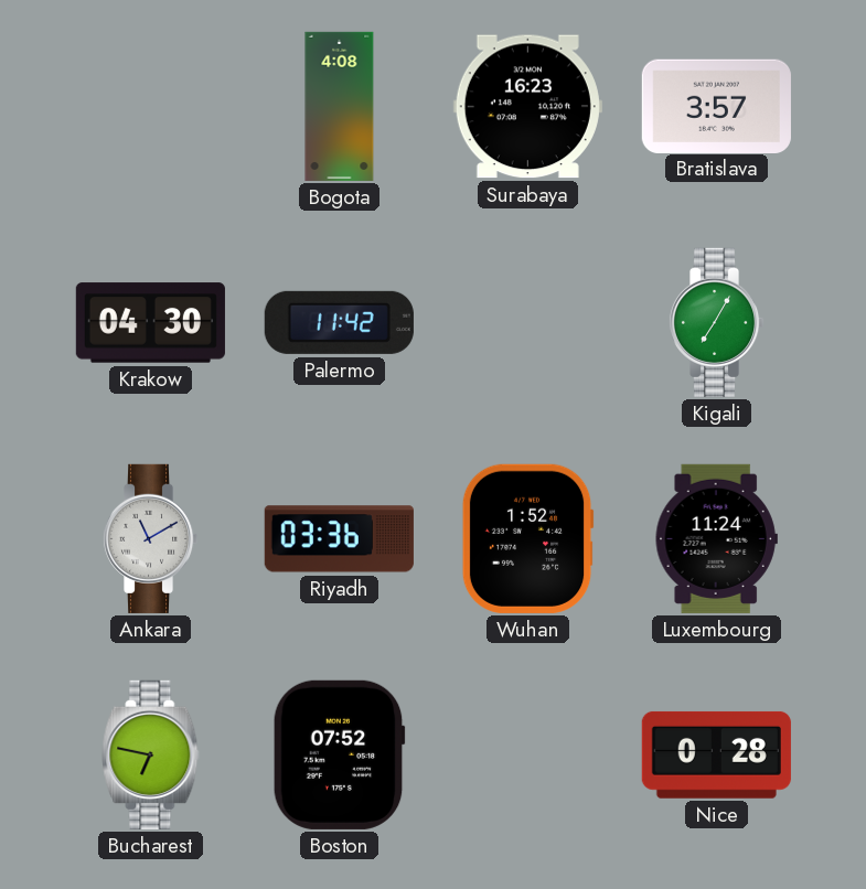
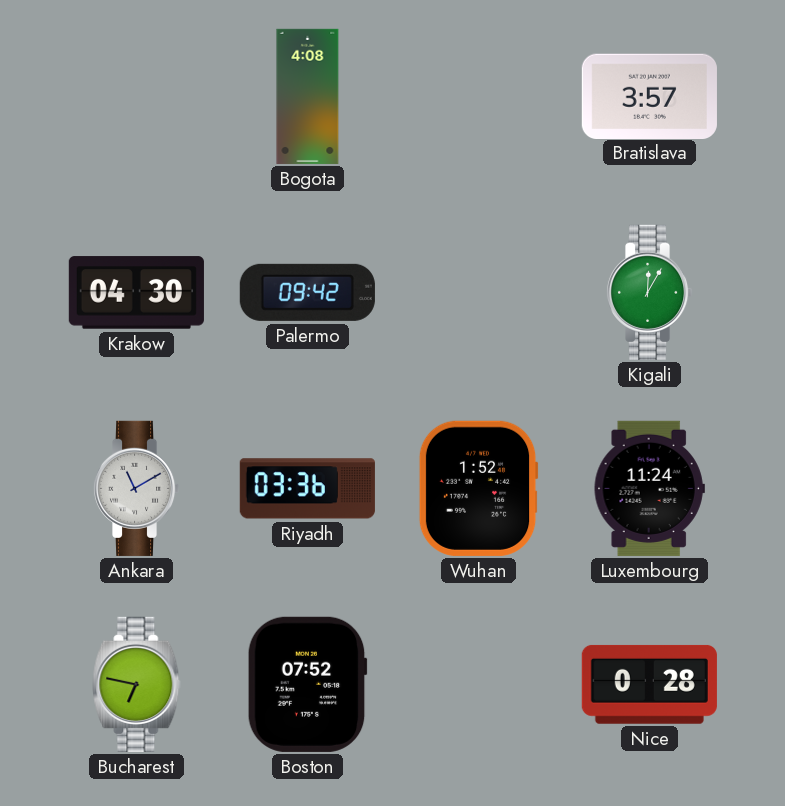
Surabaya: 16:23 -> none (527, 107)
Palermo: 11:42 -> 09:42 (307, 292)
Kigali: 7:05 -> 12:05 (649, 292)
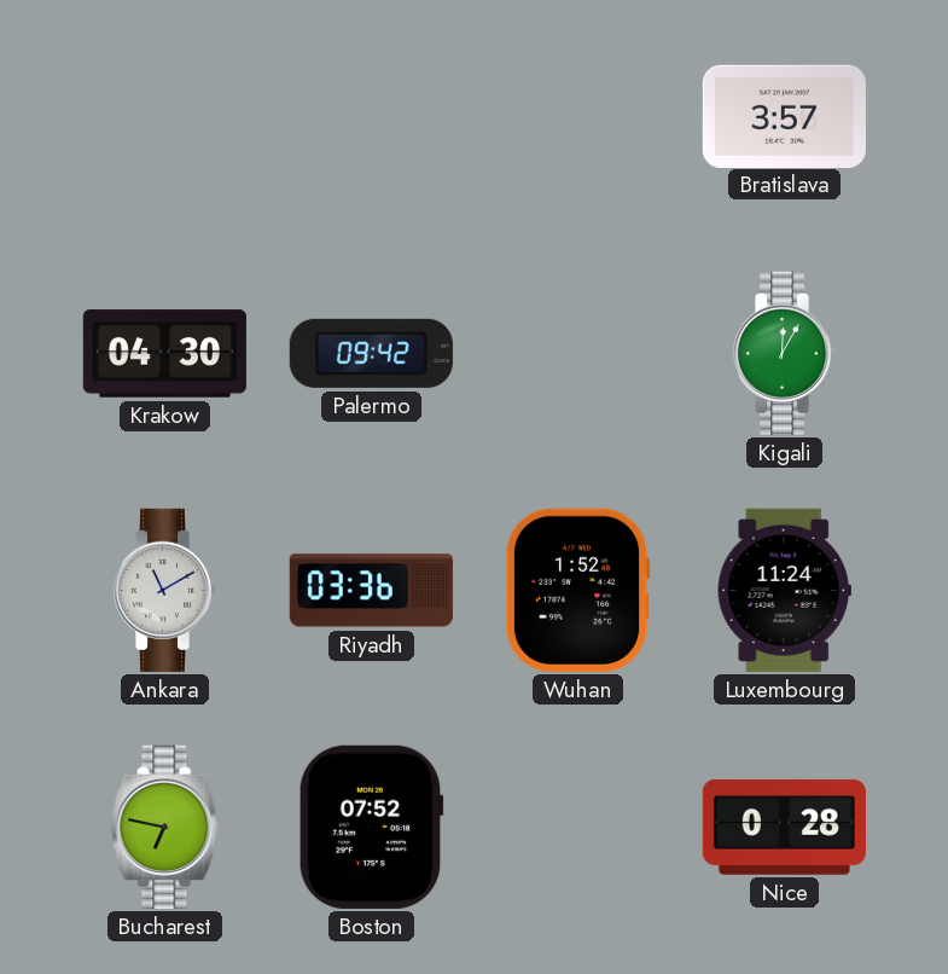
Bogota: 4:08 -> none (308, 96)
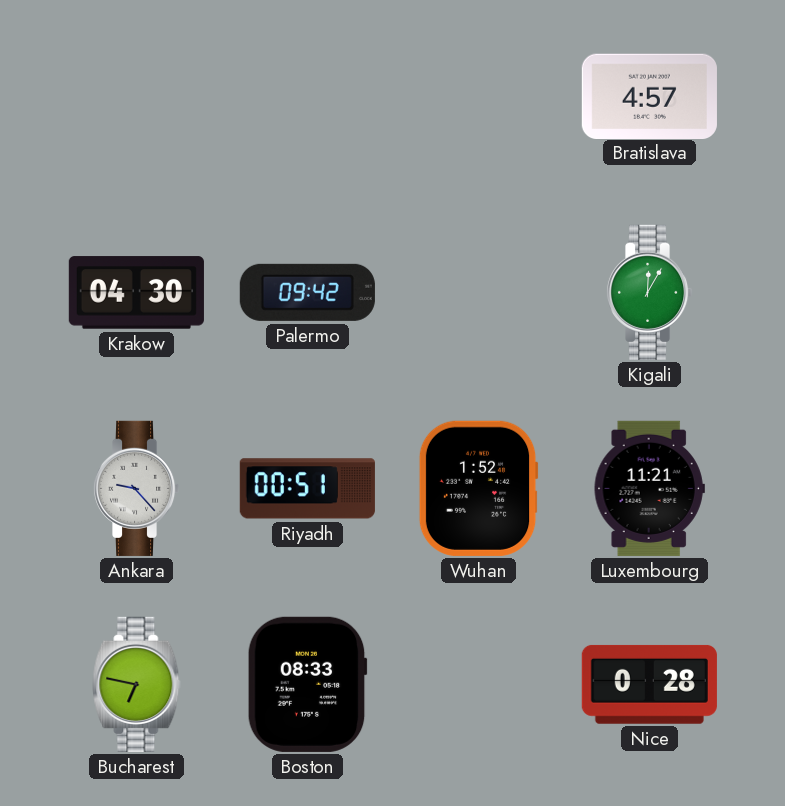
Bratislava: 3:57 -> 4:57 (649, 96)
Ankara: 11:10 -> 9:23 (136, 488)
Riyadh: 03:36 -> 00:51 (307, 489)
Luxembourg: 11:24 -> 11:21 (649, 488)
Boston: 07:52 -> 08:33 (307, 684)
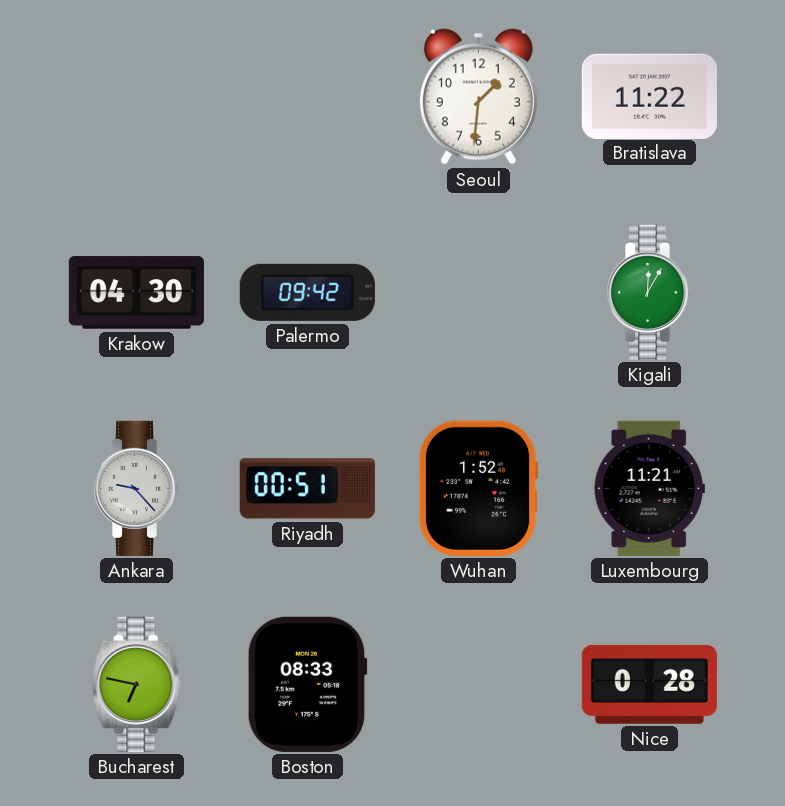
Seoul: none -> 1:31 (478, 97)
Bratislava: 4:57 -> 11:22 (649, 96)
